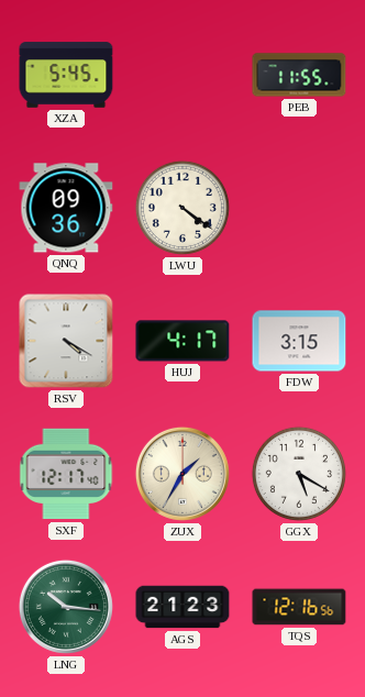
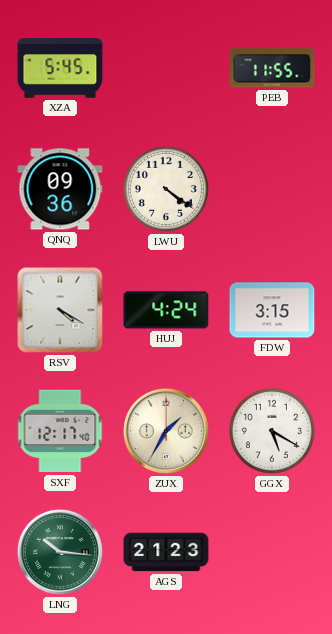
HUJ: 4:17 -> 4:24 (166, 310)
TQS: 12:16 -> none (299, 607)
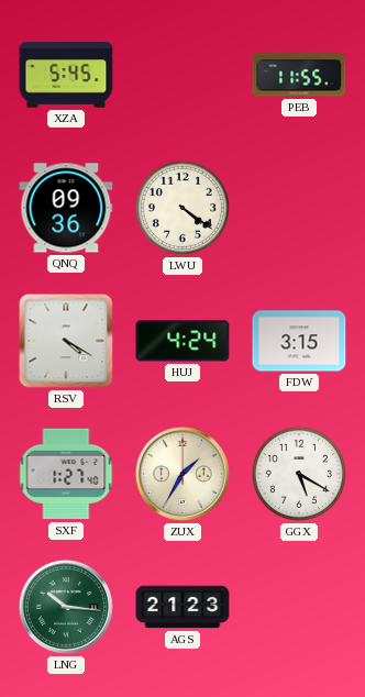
SXF: 12:17 -> 1:27 (66, 474)
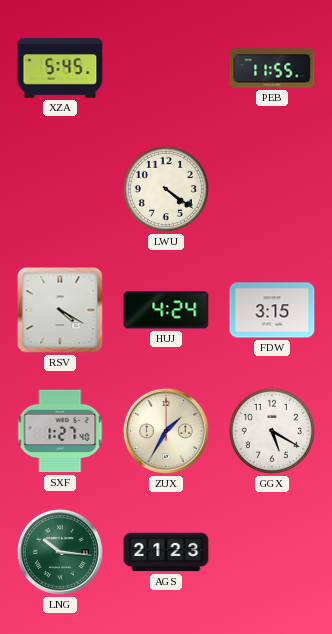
QNQ: 09:36 -> none (66, 208)
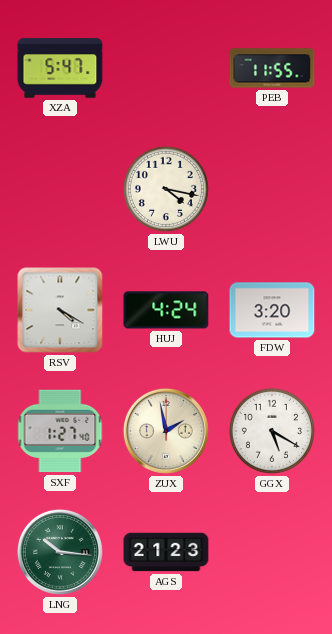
XZA: 5:45 -> 5:47 (60, 68)
LWU: 4:21 -> 4:17 (166, 189)
FDW: 3:15 -> 3:20 (272, 310)
ZUX: 1:35 -> 1:58 (166, 431)
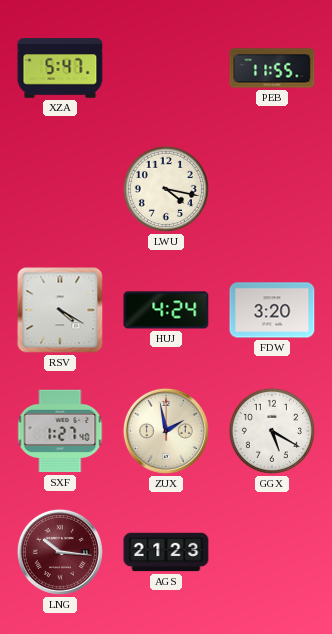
LNG dial: green -> burgundy (60, 552)
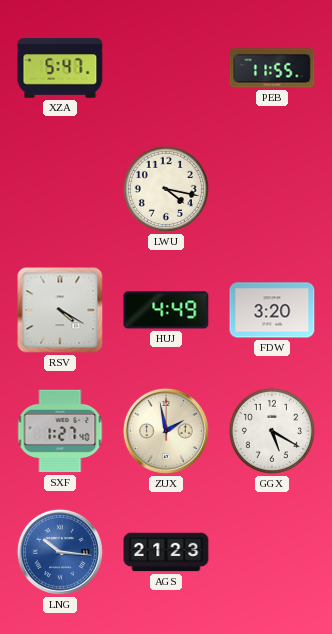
HUJ: 4:24 -> 4:49 (166, 310)
LNG dial: burgundy -> blue (60, 552)
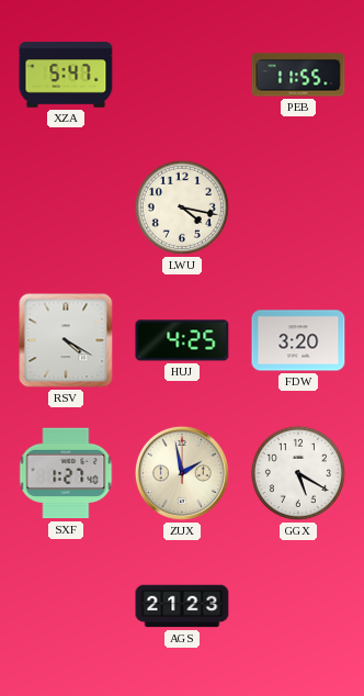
HUJ: 4:49 -> 4:25 (182, 340)
LNG: 10:16 -> none (60, 552)
